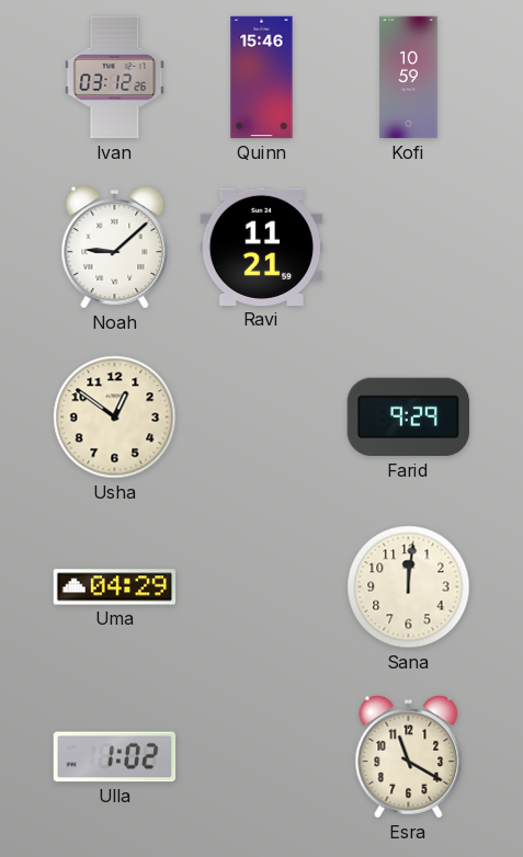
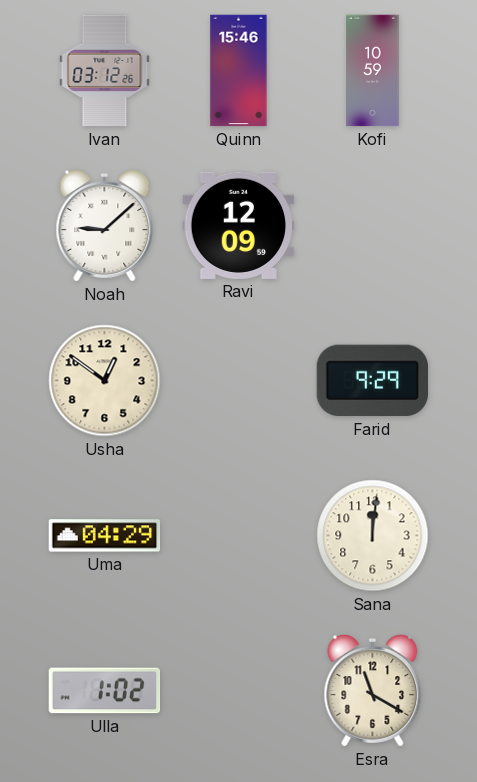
Ravi: 11:21 -> 12:09 (239, 225)
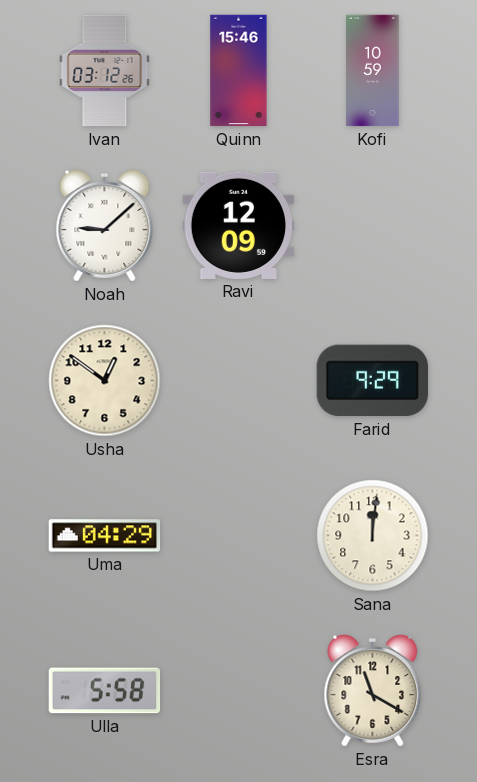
Ulla: 1:02 -> 5:58 (105, 691)
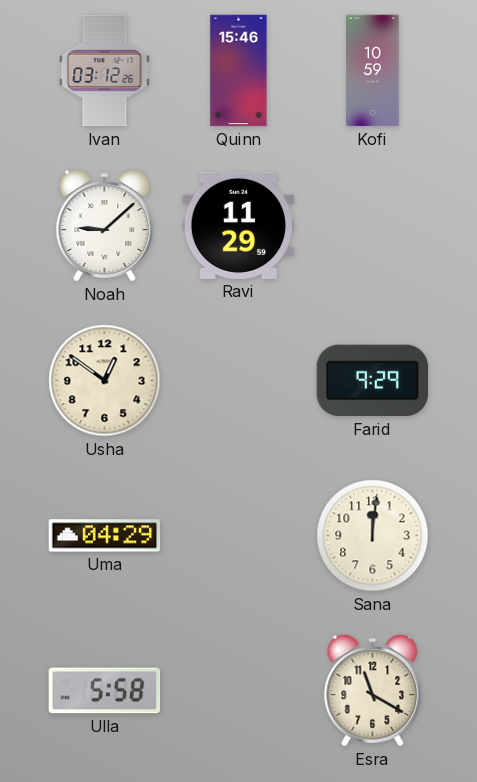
Ravi: 12:09 -> 11:29 (239, 225)
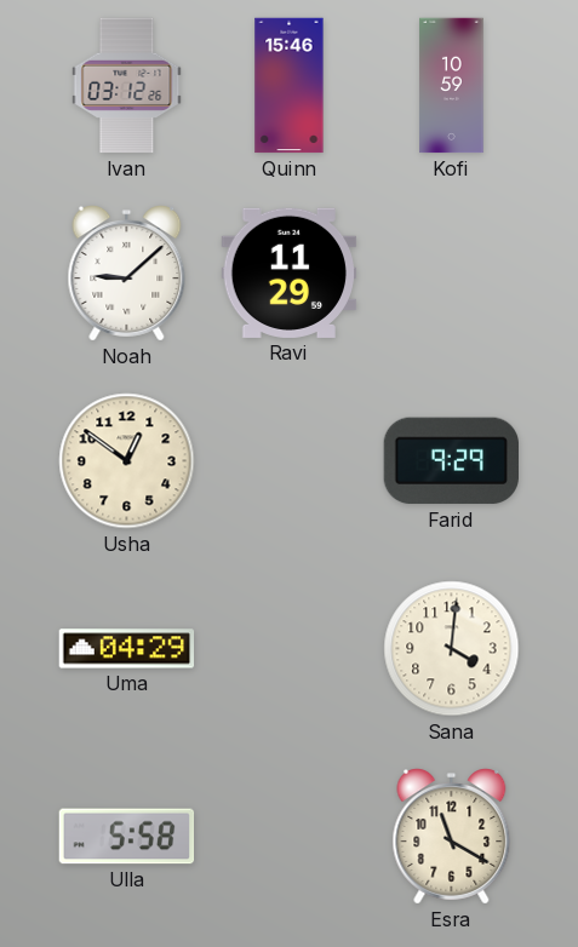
Sana: 12:01 -> 4:01 (452, 649)
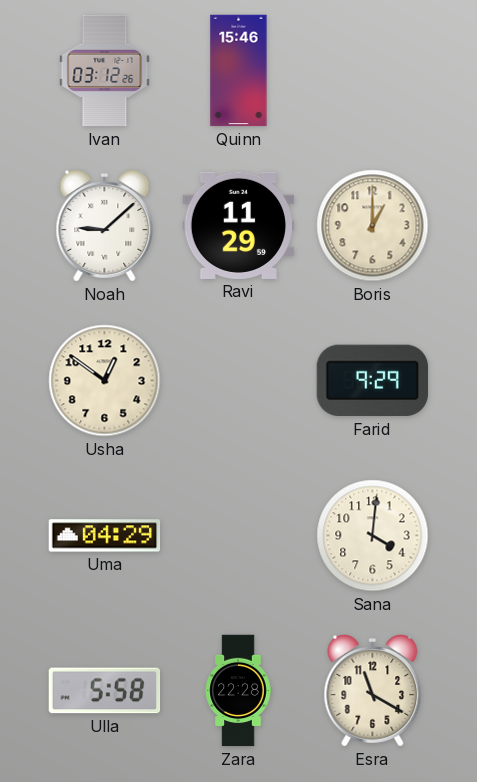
Kofi: 10:59 -> none (452, 86)
Boris: none -> 1:00 (373, 226)
Zara: none -> 22:28 (238, 691)
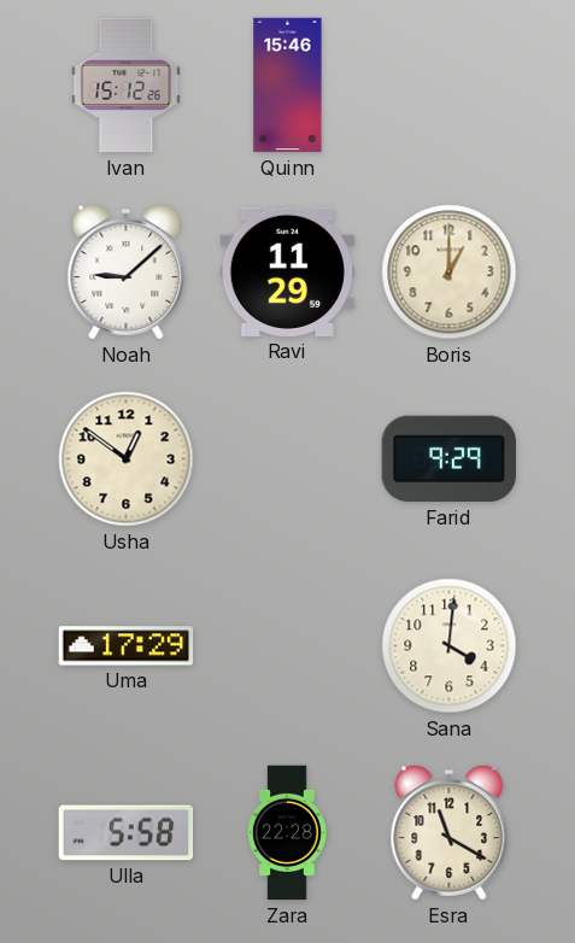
Ivan: 03:12 -> 15:12 (127, 86)
Uma: 04:29 -> 17:29 (127, 646)
